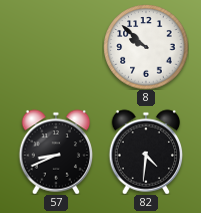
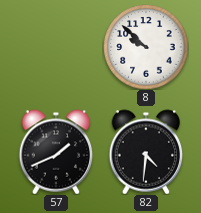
57: 8:41 -> 1:41 (56, 152)
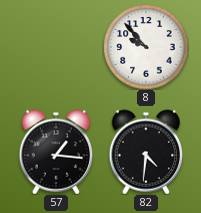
8: 9:52 -> 9:53 (146, 47)
57: 1:41 -> 1:16 (56, 152)
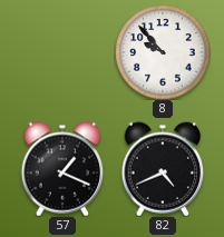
57: 1:16 -> 1:19 (62, 169)
82: 4:31 -> 4:41 (163, 169)
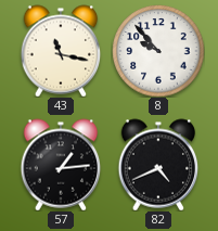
43: none -> 11:17 (61, 51)
57: 1:19 -> 1:14 (61, 165)
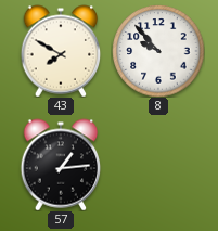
43: 11:17 -> 7:50 (61, 51)
82: 4:41 -> none (158, 165)
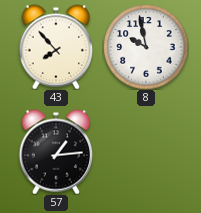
43: 7:50 -> 7:53 (56, 47)
8: 9:53 -> 9:58 (146, 47)
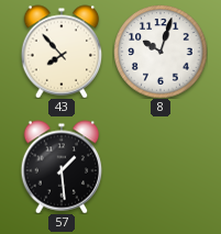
8: 9:58 -> 10:03 (161, 52)
57: 1:14 -> 1:29 (62, 167)
